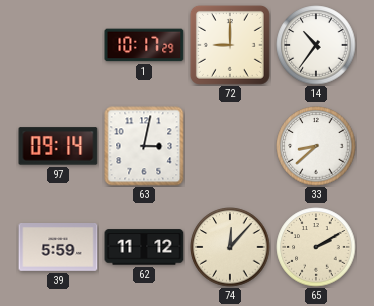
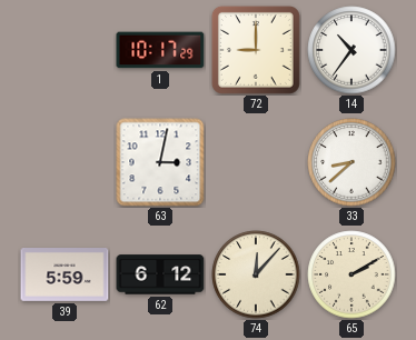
97: 09:14 -> none (58, 146)
62: 11:12 -> 6:12 (160, 274)
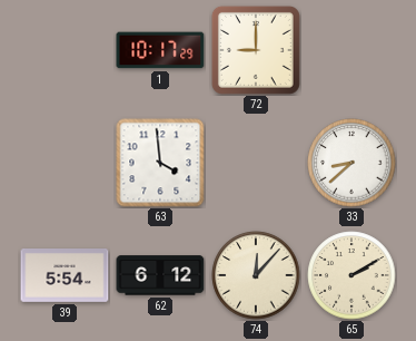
14: 10:36 -> none (351, 50)
63: 3:02 -> 3:59 (160, 163)
39: 5:59 -> 5:54 (65, 276)
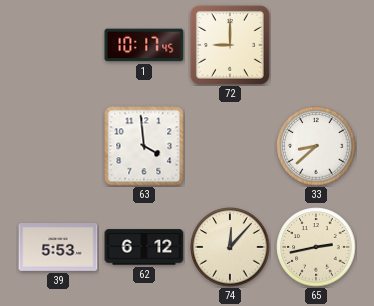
1: 10:17:29 -> 10:17:45 (144, 45)
39: 5:54 -> 5:53 (58, 248)
65: 2:10 -> 2:43 (316, 247)
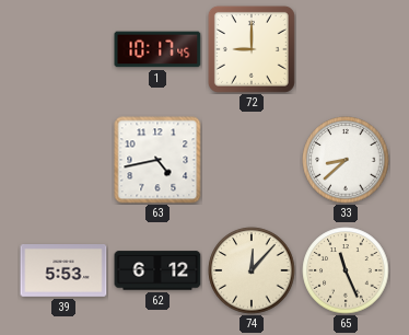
63: 3:59 -> 4:43 (157, 160)
65: 2:43 -> 11:26 (346, 270)
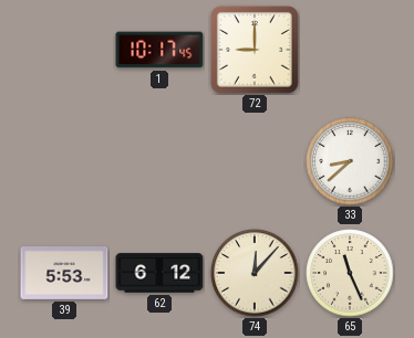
63: 4:43 -> none (157, 160)
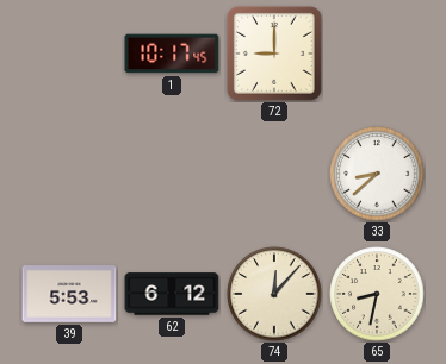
65: 11:26 -> 8:32 (377, 294)
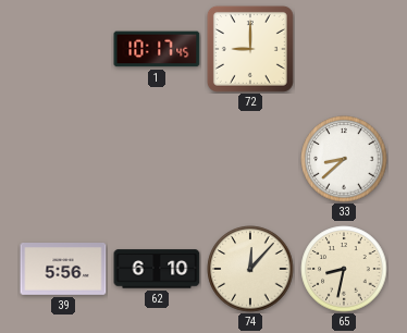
39: 5:53 -> 5:56 (63, 270)
62: 6:12 -> 6:10 (157, 269)
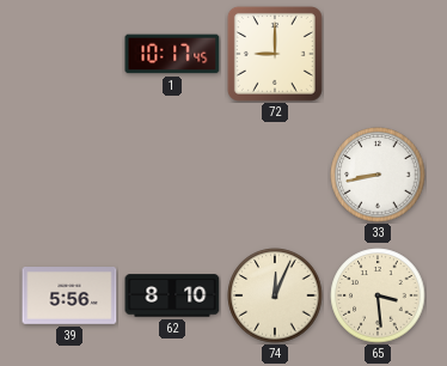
33: 8:38 -> 8:43 (378, 175)
62: 6:10 -> 8:10 (172, 295)
74: 12:07 -> 12:04 (275, 295)
65: 8:32 -> 3:29 (378, 295)
